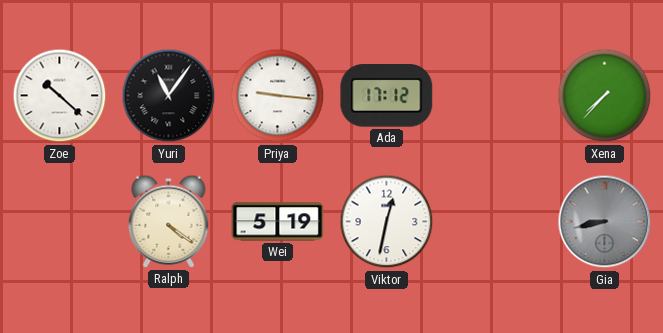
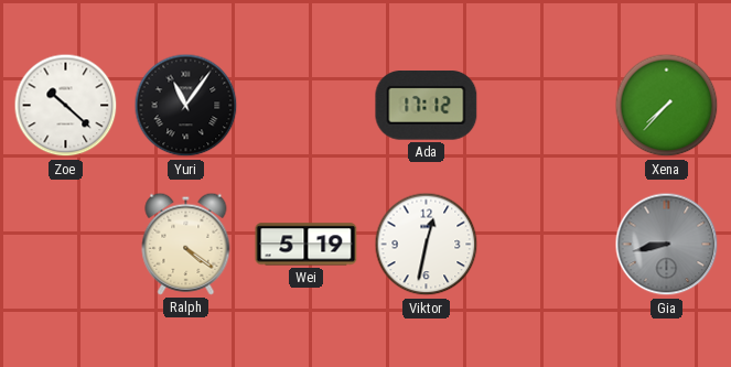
Priya: 9:16 -> none (278, 96)
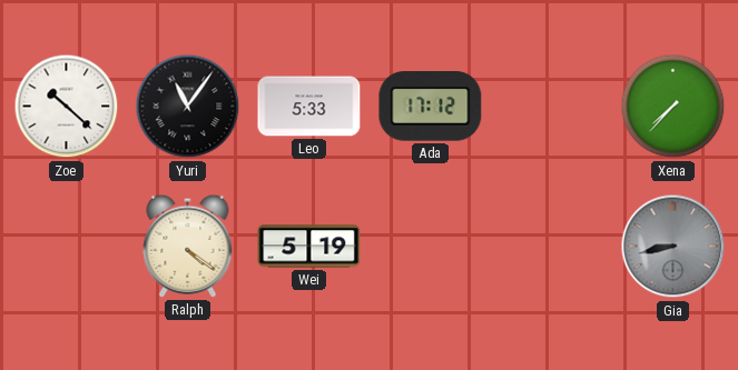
Leo: none -> 5:33 (309, 107)
Viktor: 12:32 -> none (427, 245)
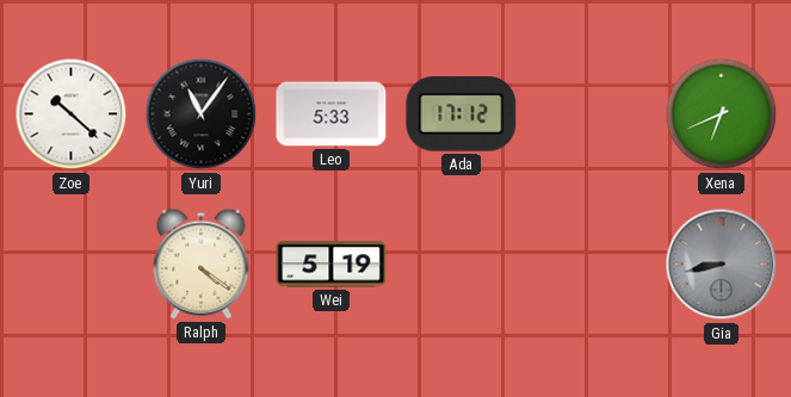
Xena: 7:37 -> 6:41 (722, 114)
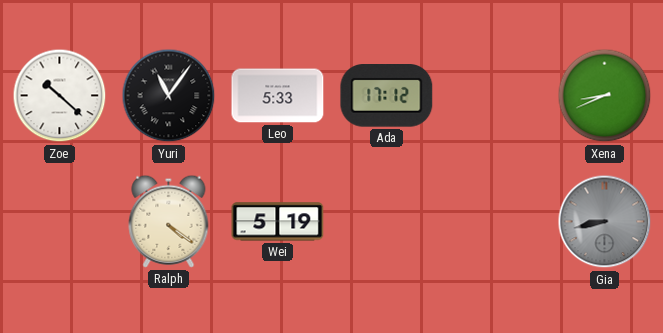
Xena: 6:41 -> 8:41 (605, 96)
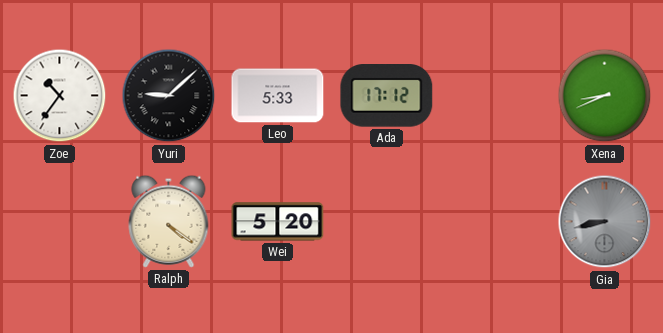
Zoe: 10:22 -> 10:36 (60, 96)
Yuri: 11:06 -> 9:08 (169, 96)
Wei: 5:19 -> 5:20 (278, 222)
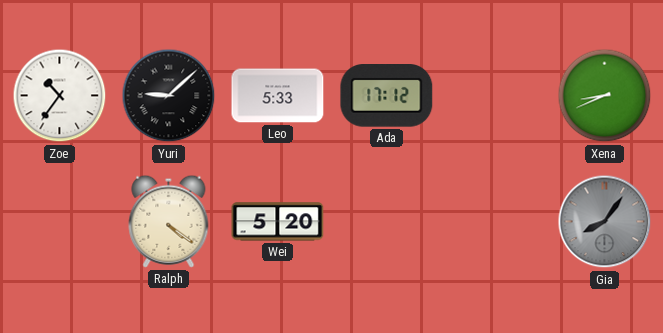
Gia: 8:43 -> 8:06 (605, 222)
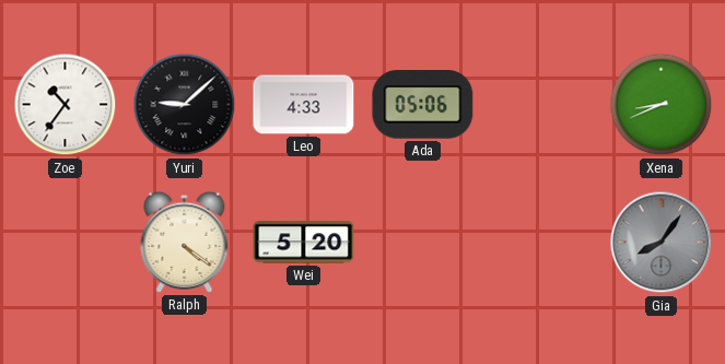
Leo: 5:33 -> 4:33 (304, 105)
Ada: 17:12 -> 05:06 (423, 105)
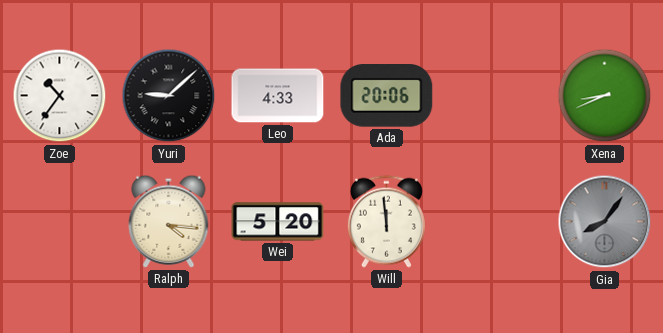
Ada: 05:06 -> 20:06 (387, 96)
Ralph: 4:21 -> 4:16 (169, 221)
Will: none -> 11:59 (386, 221)
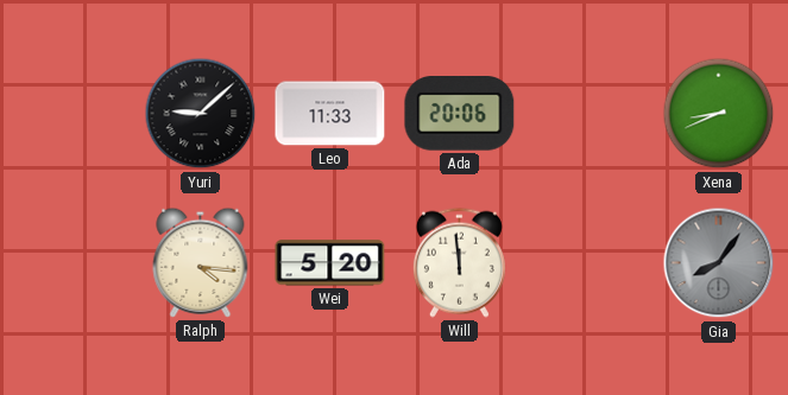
Zoe: 10:36 -> none (60, 96)
Leo: 4:33 -> 11:33 (330, 114)
